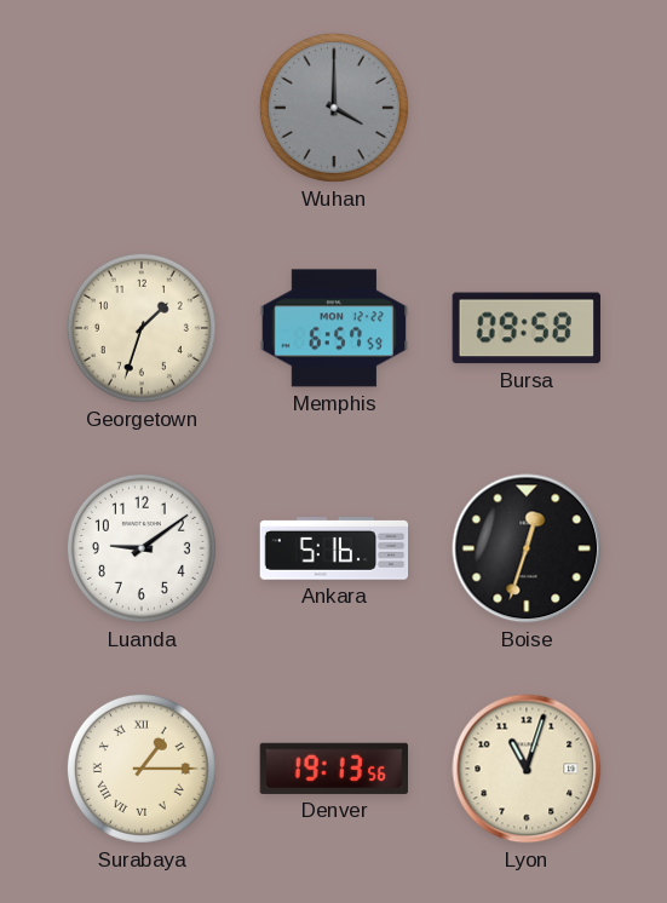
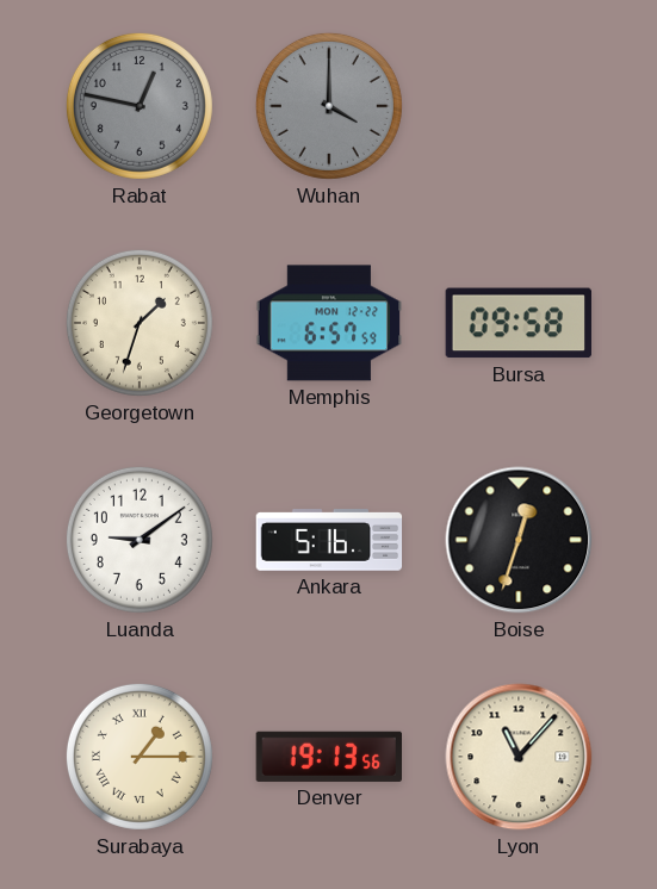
Rabat: none -> 12:47 (140, 106)
Lyon: 11:03 -> 11:07 (519, 757)
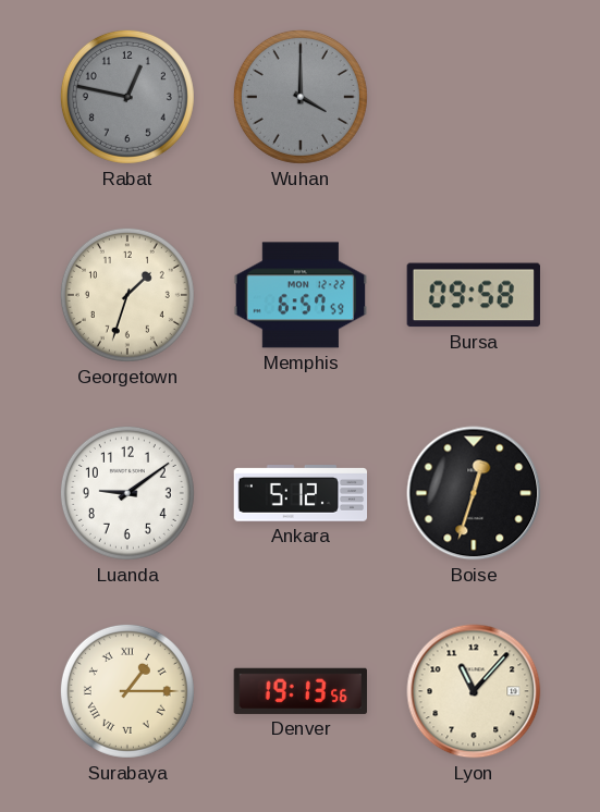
Ankara: 5:16 -> 5:12 (301, 493)
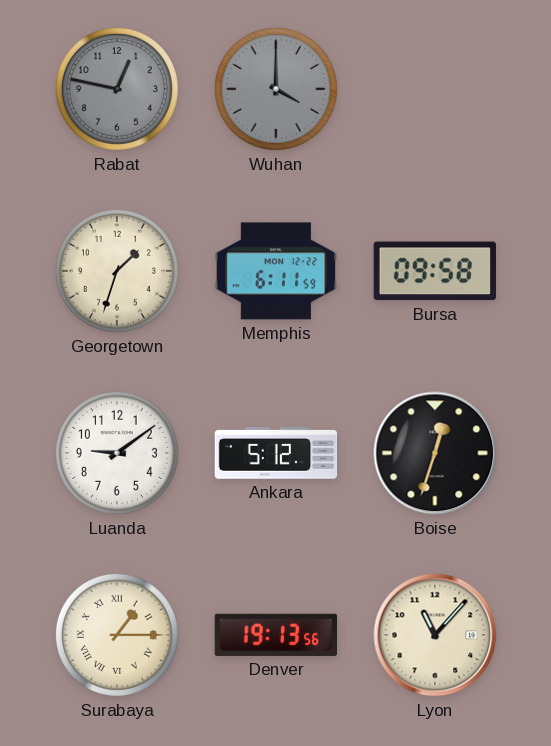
Memphis: 6:57 -> 6:11 (276, 271)
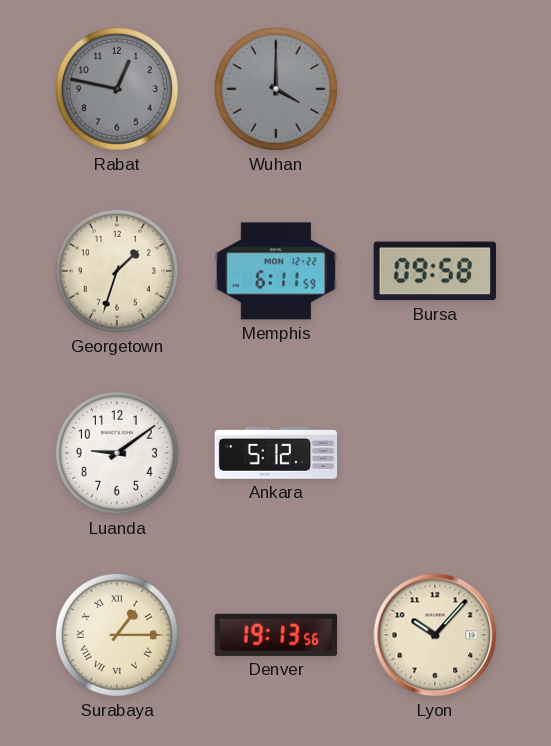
Boise: 12:33 -> none (435, 453)
Lyon: 11:07 -> 10:07 (435, 635)
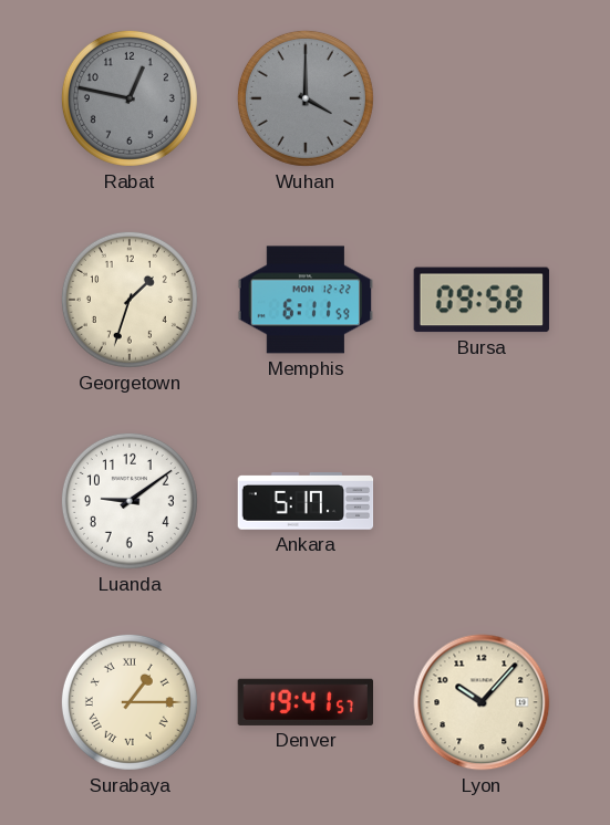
Ankara: 5:12 -> 5:17 (306, 501)
Denver: 19:13 -> 19:41 (306, 702)
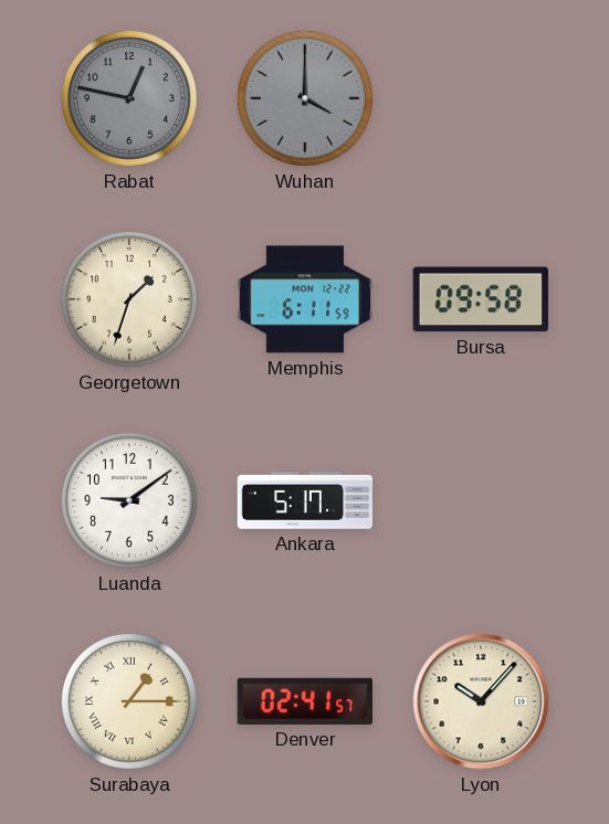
Denver: 19:41 -> 02:41 (305, 701)
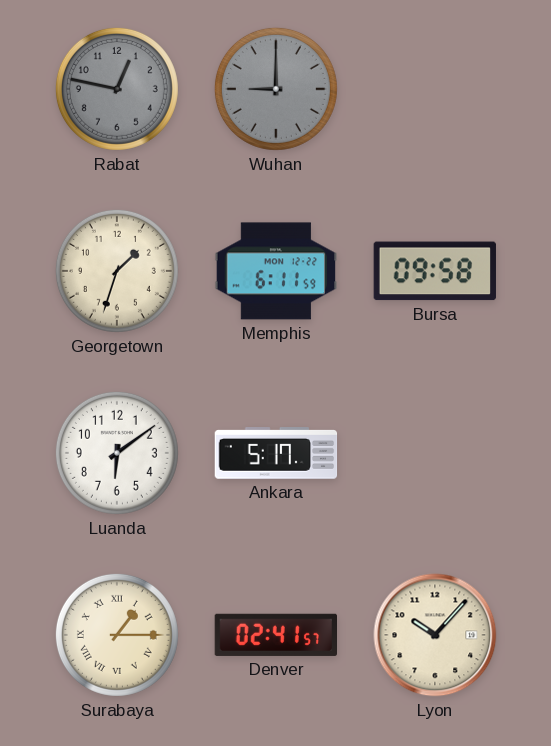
Wuhan: 4:00 -> 9:00 (276, 89)
Luanda: 9:09 -> 6:09 (117, 453)
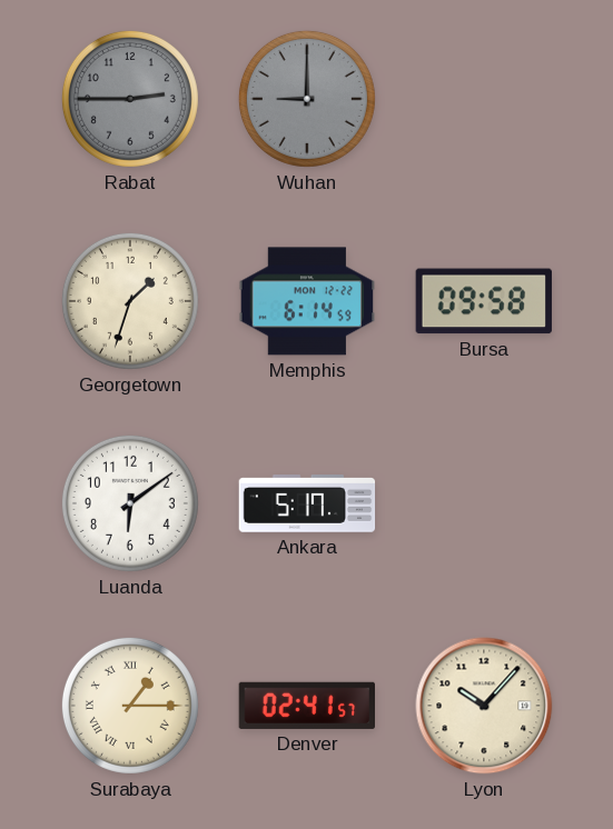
Rabat: 12:47 -> 2:45 (130, 99)
Memphis: 6:11 -> 6:14 (307, 301)
